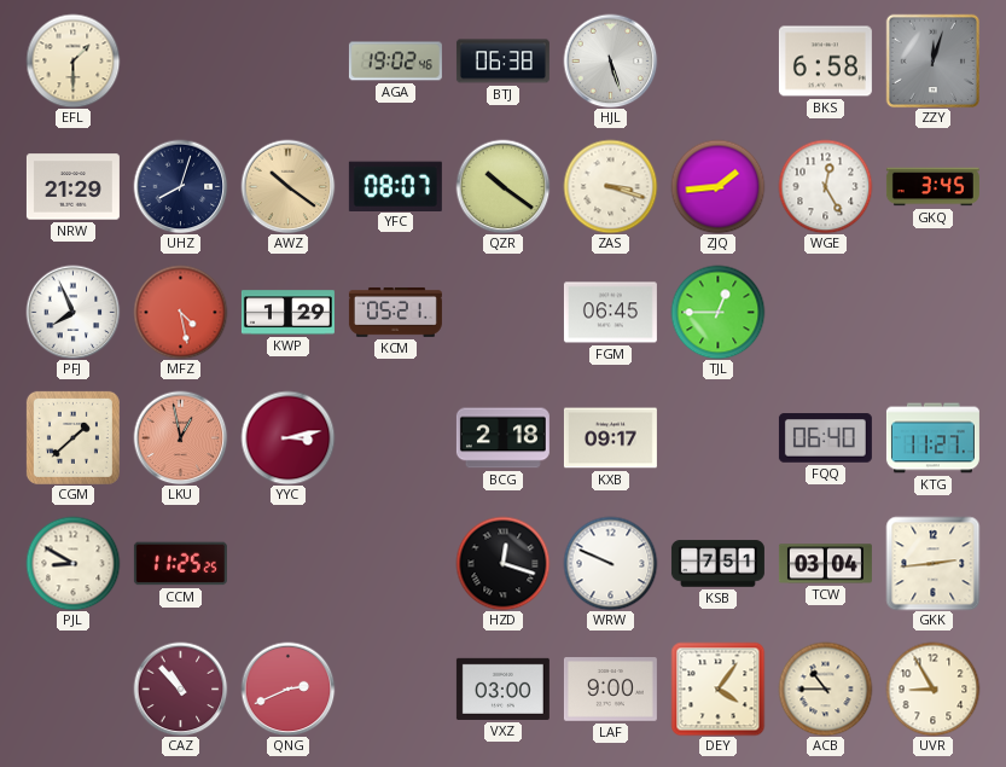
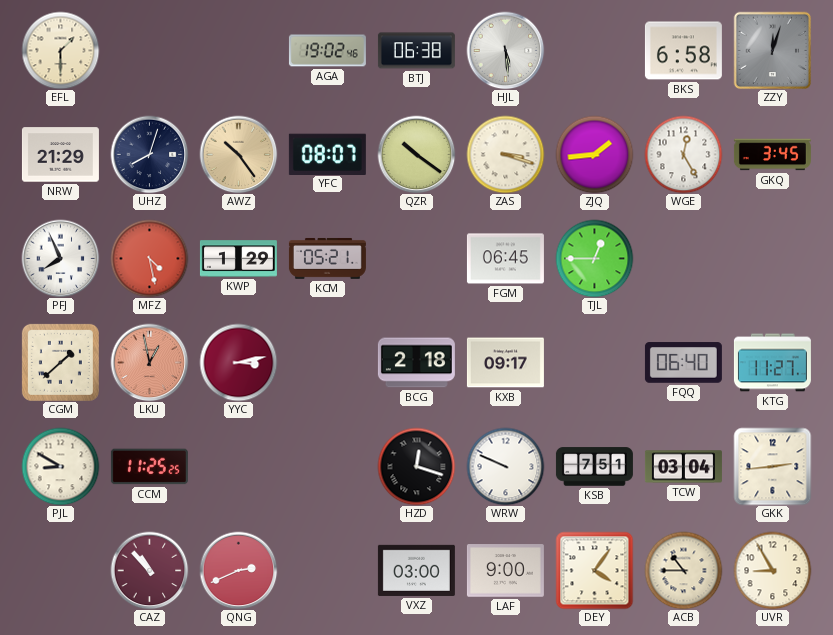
HJL: 5:27 -> 5:29 (505, 50)
AWZ: 10:21 -> 10:24 (238, 154)
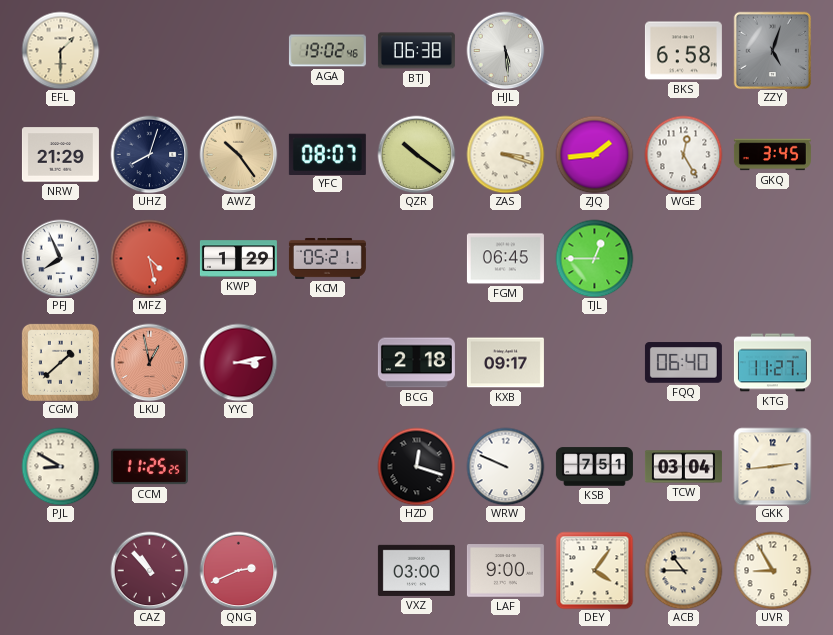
ZZY: 12:03 -> 5:03 (772, 50)
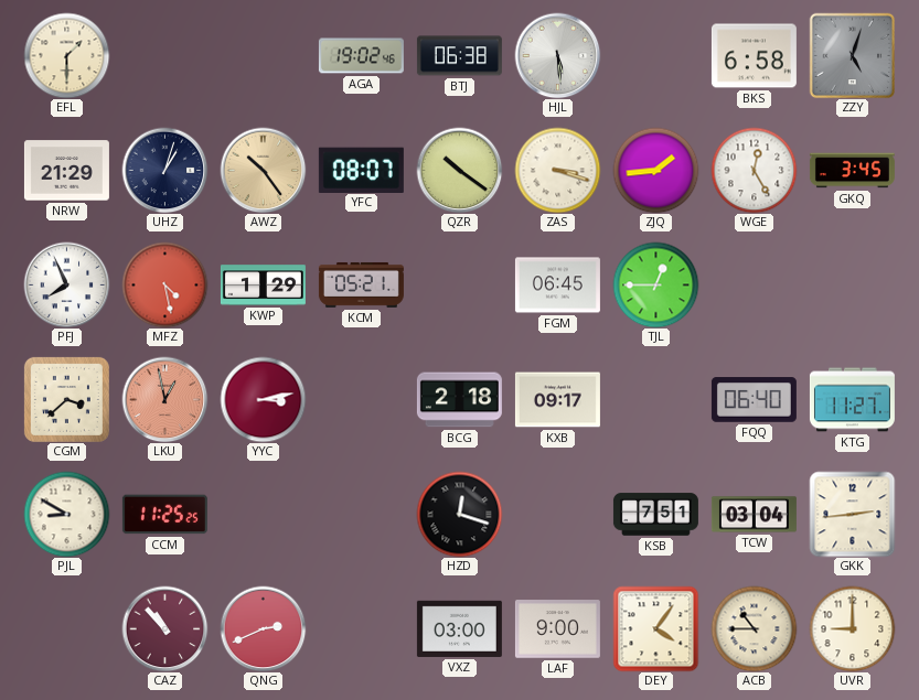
UHZ: 8:03 -> 1:03 (164, 170)
CGM: 1:38 -> 3:38 (66, 399)
WRW: 9:49 -> none (505, 466)
UVR: 8:55 -> 9:00 (852, 628)
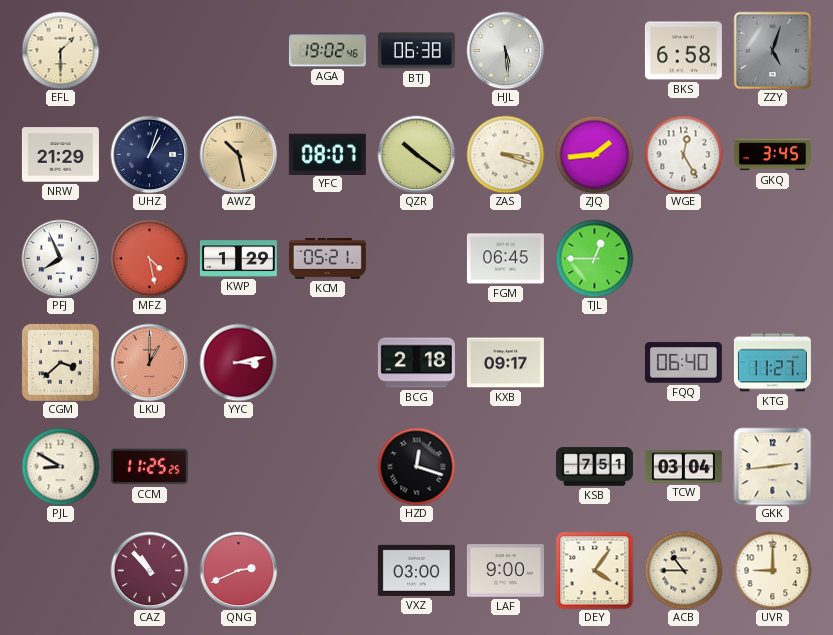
AWZ: 10:24 -> 10:28 (238, 154)
LKU: 12:58 -> 1:00 (149, 362)
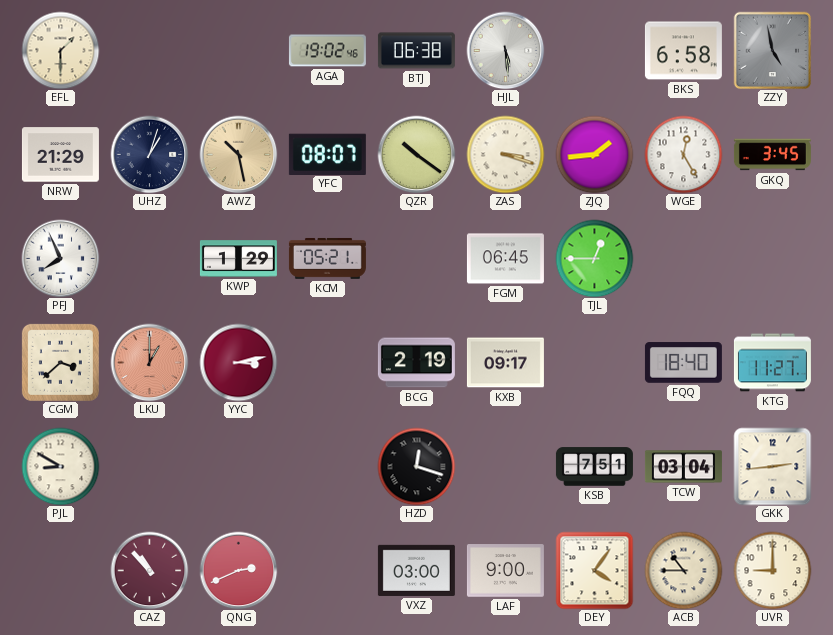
ZZY: 5:03 -> 4:58 (772, 50)
MFZ: 4:28 -> none (149, 258)
BCG: 2:18 -> 2:19 (416, 363)
FQQ: 06:40 -> 18:40 (683, 363)
CCM: 11:25 -> none (149, 467)
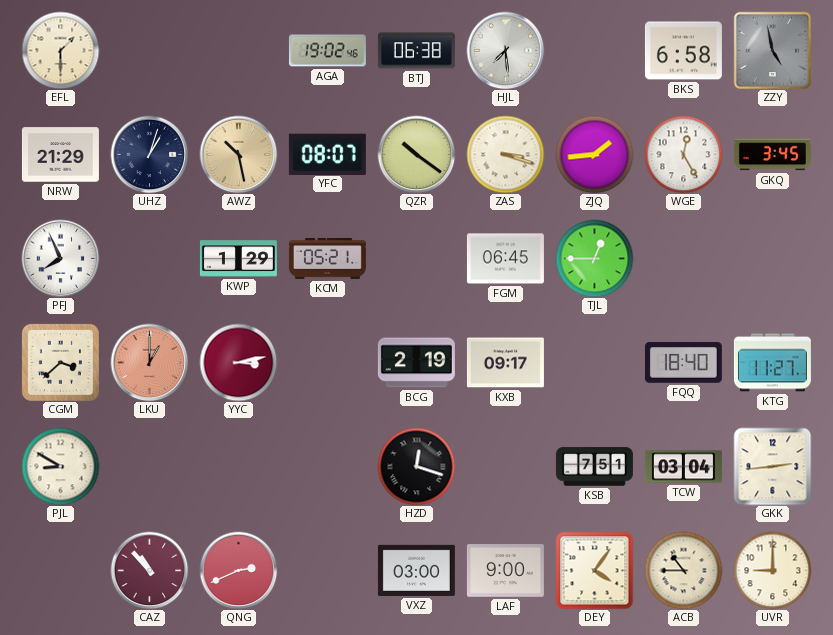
HJL: 5:29 -> 7:29 (505, 50)
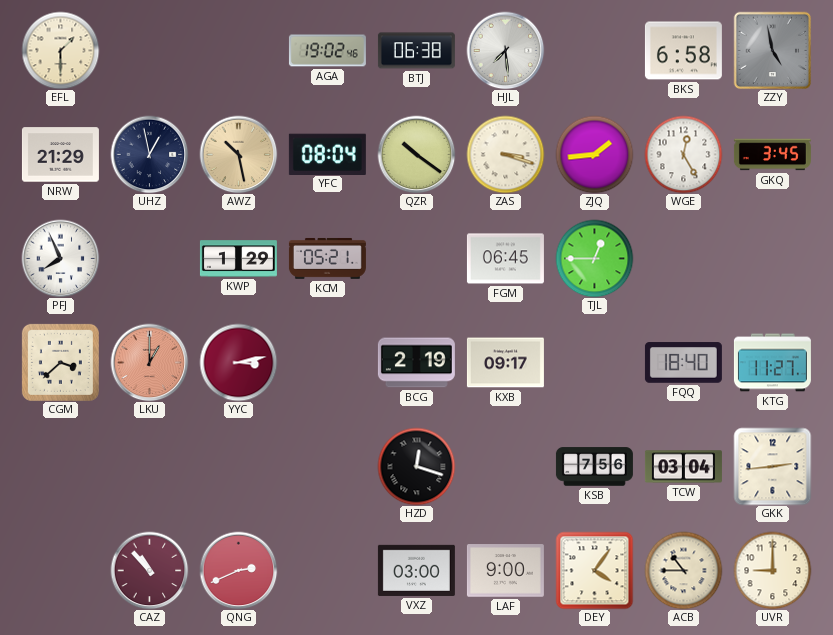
UHZ: 1:03 -> 12:58 (149, 154)
YFC: 08:07 -> 08:04 (327, 154)
PJL: 8:50 -> none (60, 466)
KSB: 7:51 -> 7:56 (594, 467)
